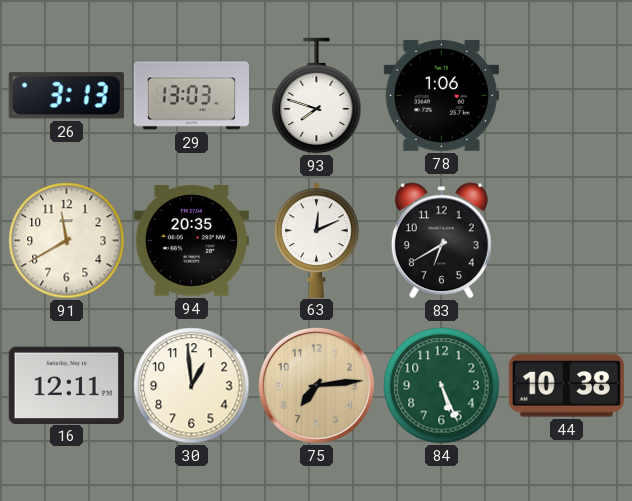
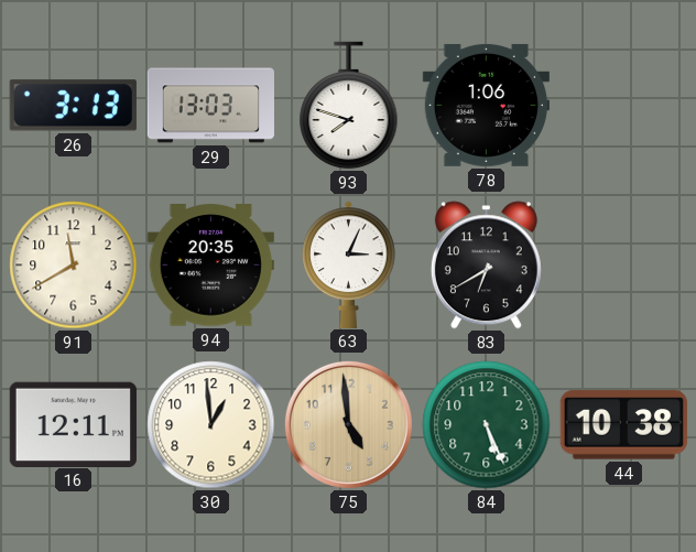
63: 12:11 -> 3:04 (349, 264)
75: 7:14 -> 4:59 (348, 424)
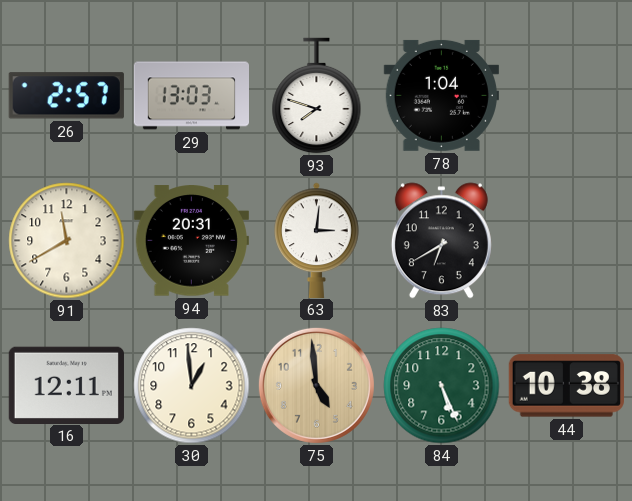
26: 3:13 -> 2:57 (66, 96)
78: 1:06 -> 1:04 (441, 95)
94: 20:35 -> 20:31 (191, 241)
63: 3:04 -> 3:01 (317, 240)
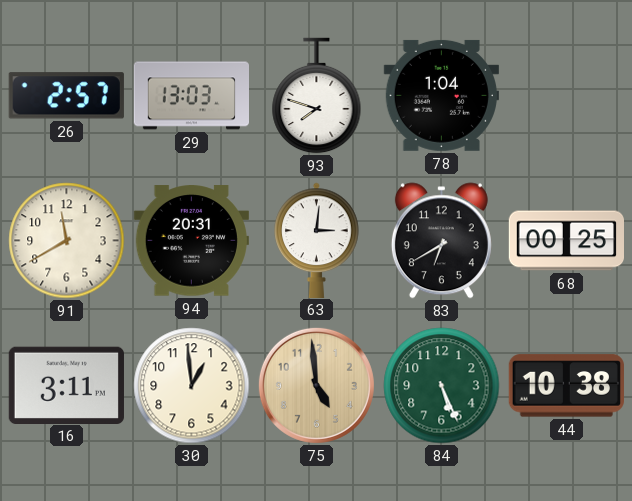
68: none -> 00:25 (566, 241)
16: 12:11 -> 3:11 (66, 385)
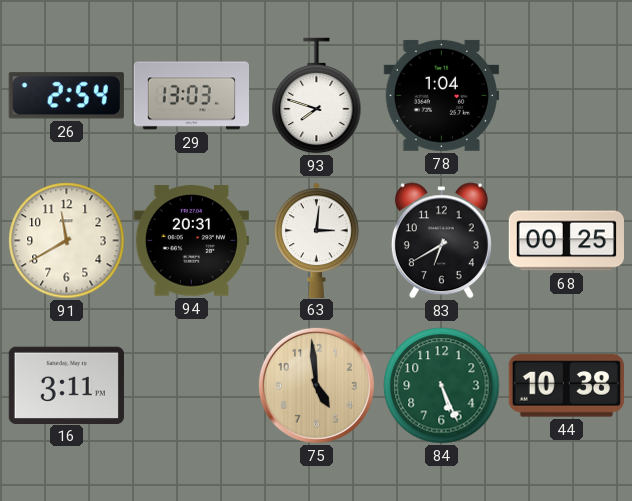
26: 2:57 -> 2:54 (66, 96)
30: 12:59 -> none (192, 386)
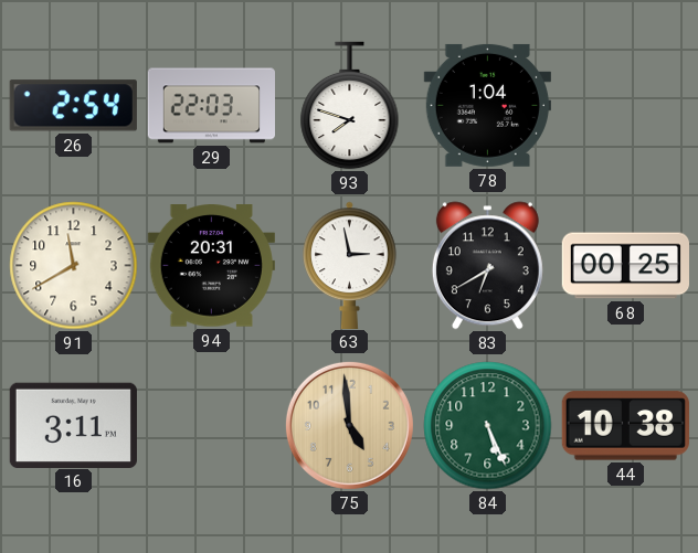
29: 13:03 -> 22:03 (211, 106)
63: 3:01 -> 2:58 (350, 265)
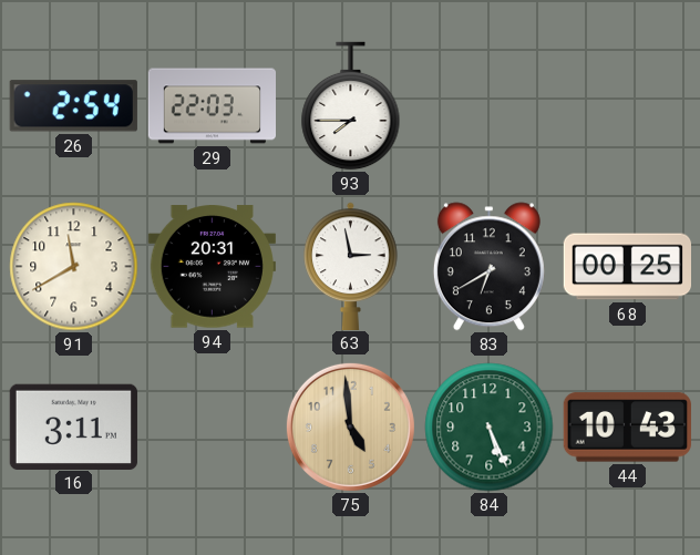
93: 7:48 -> 7:45 (351, 106)
78: 1:04 -> none (487, 105)
44: 10:38 -> 10:43 (627, 428)
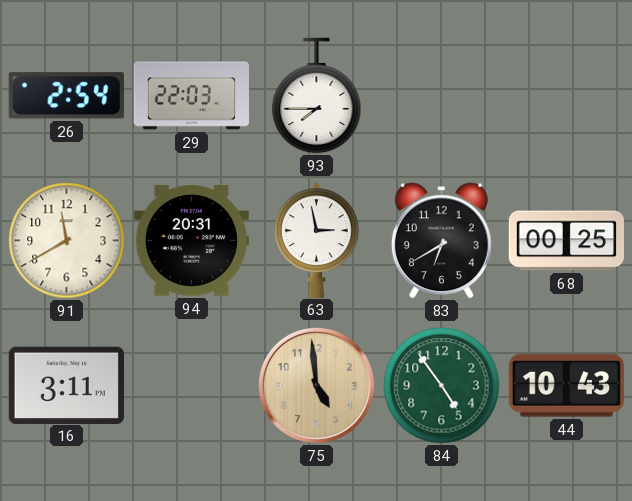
84: 5:26 -> 4:54 (442, 386)
